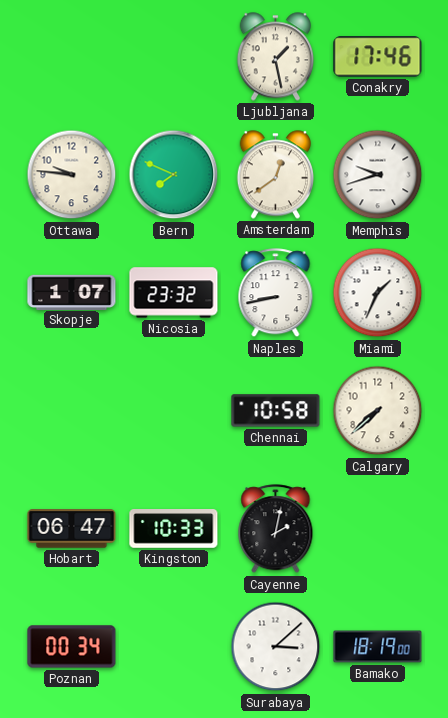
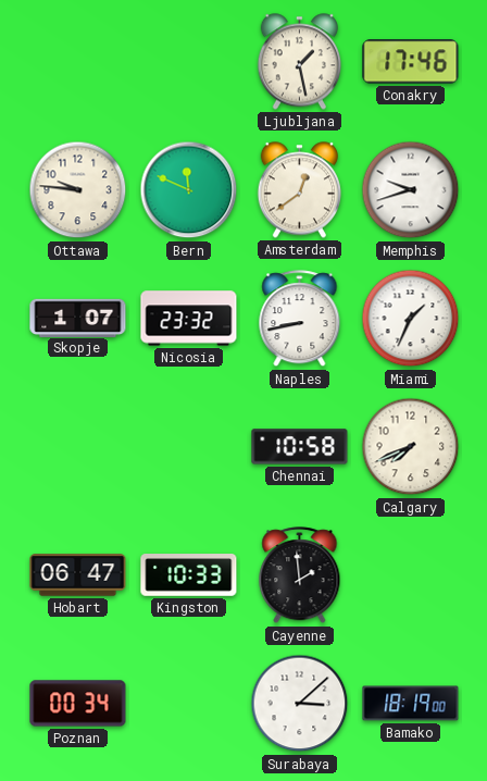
Bern: 7:49 -> 11:49 (189, 190)
Calgary: 7:38 -> 7:41 (411, 447)
Cayenne: 2:02 -> 1:59 (300, 575)
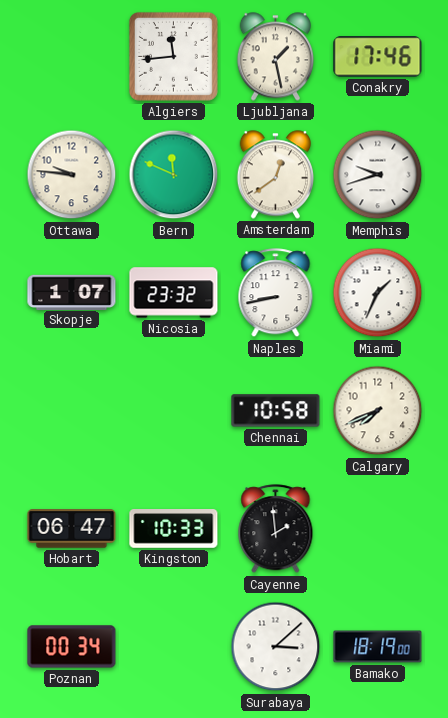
Algiers: none -> 11:44 (173, 56)
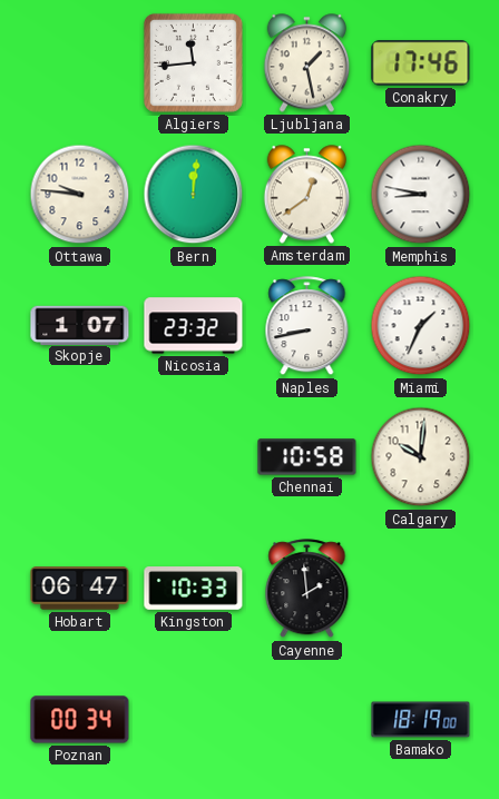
Bern: 11:49 -> 12:01 (194, 195)
Memphis: 9:42 -> 8:47 (421, 195)
Calgary: 7:41 -> 10:01 (421, 457)
Surabaya: 3:08 -> none (276, 647)
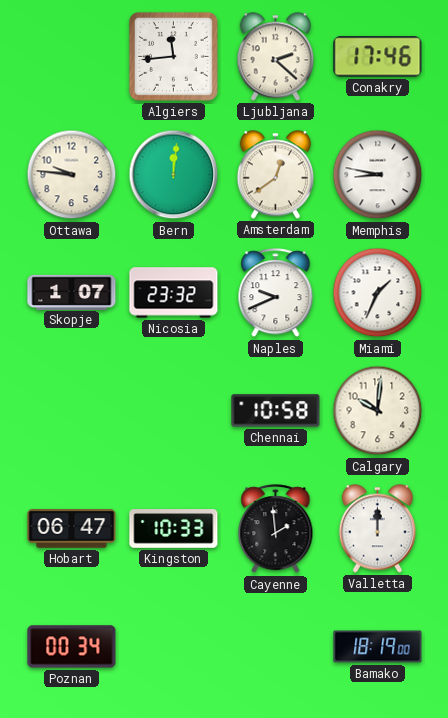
Ljubljana: 1:28 -> 2:22 (275, 57)
Naples: 8:43 -> 9:41 (276, 293)
Valletta: none -> 12:00 (377, 529)
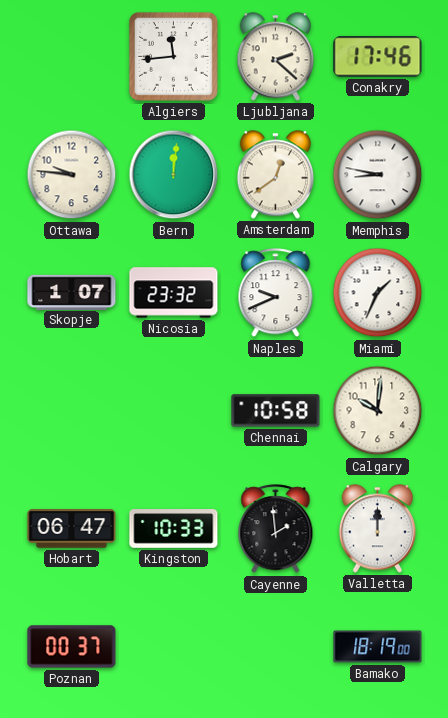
Poznan: 00:34 -> 00:37 (72, 647)
